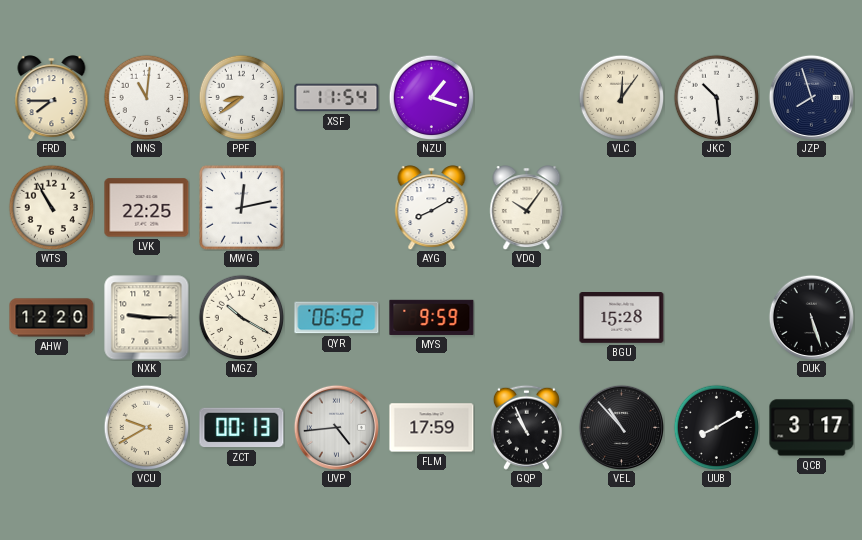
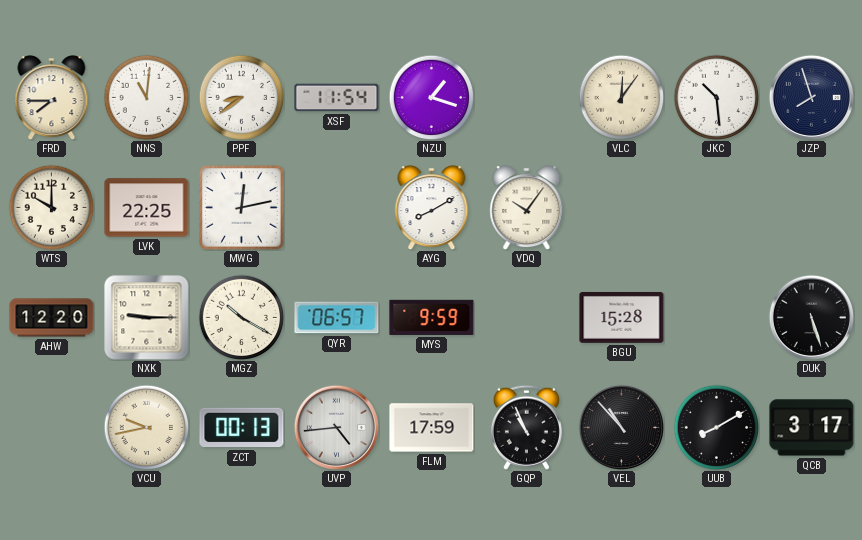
WTS: 10:55 -> 10:00 (51, 207)
QYR: 06:52 -> 06:57 (337, 318)
VCU: 9:40 -> 9:43 (146, 427)
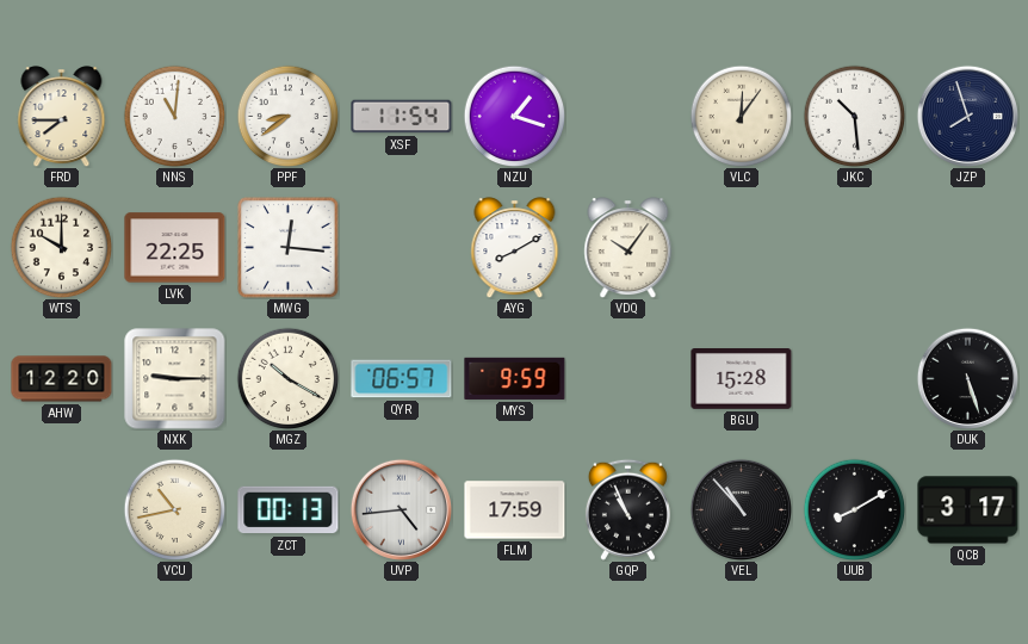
MWG: 12:13 -> 12:16 (289, 248)
VCU: 9:43 -> 10:43 (174, 509)
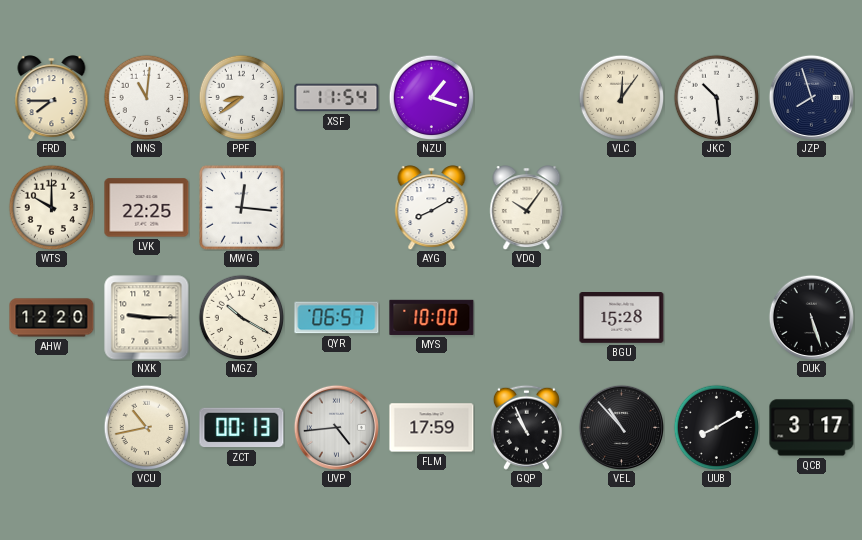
MYS: 9:59 -> 10:00 (432, 317)
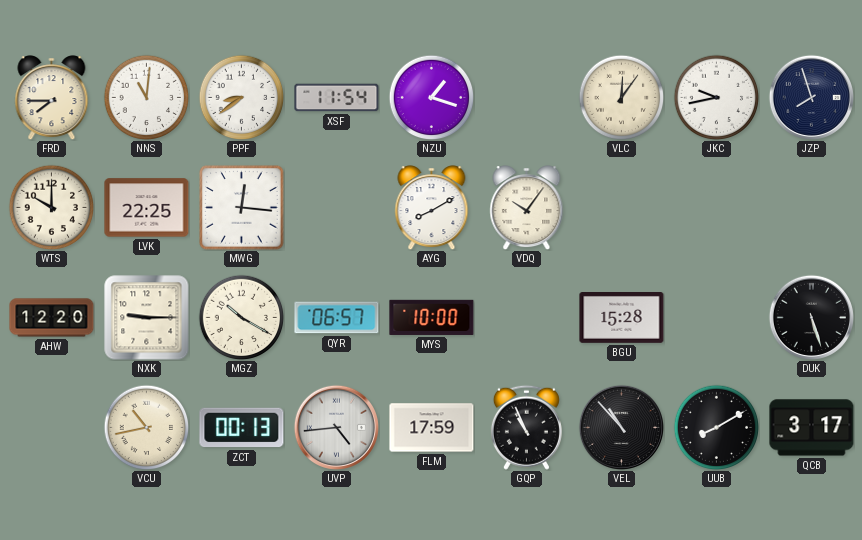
JKC: 10:29 -> 9:43 (716, 97)
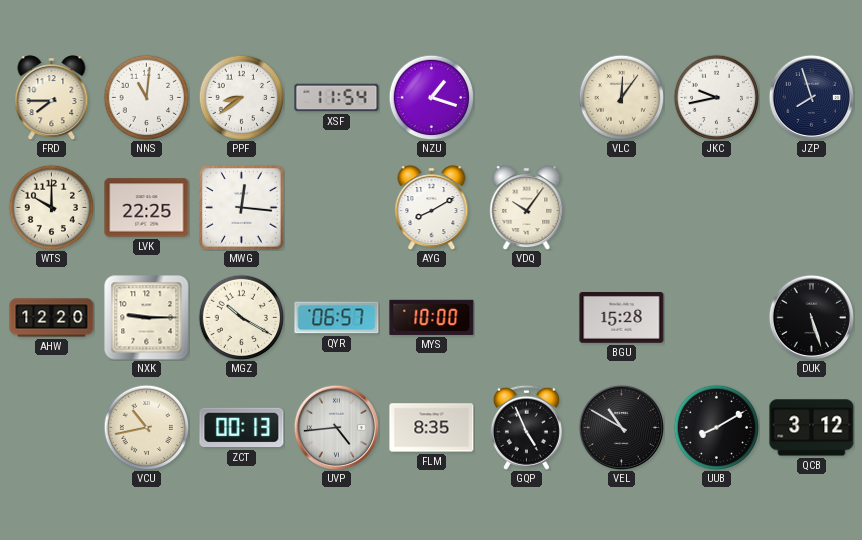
FLM: 17:59 -> 8:35 (432, 428)
GQP: 10:56 -> 4:56 (526, 427)
VEL: 10:53 -> 10:50 (621, 427)
QCB: 3:17 -> 3:12 (812, 428)
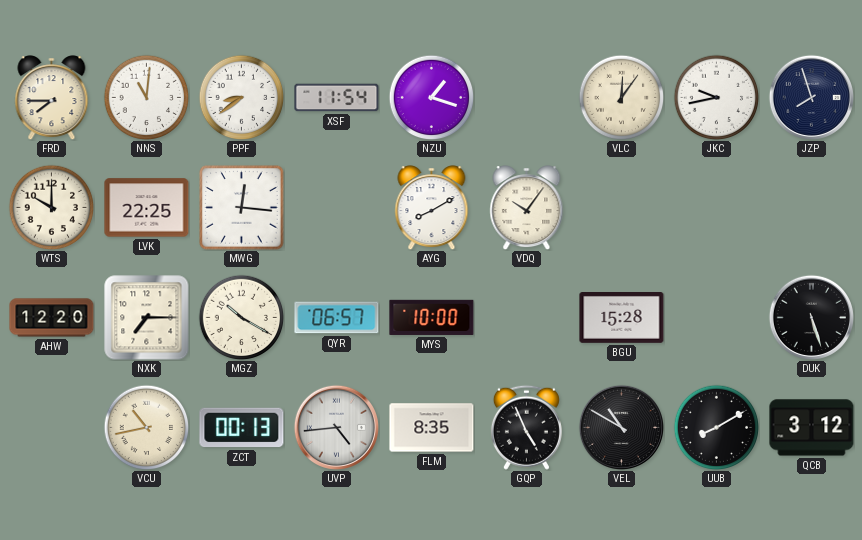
NXK: 9:15 -> 7:15 (147, 318)
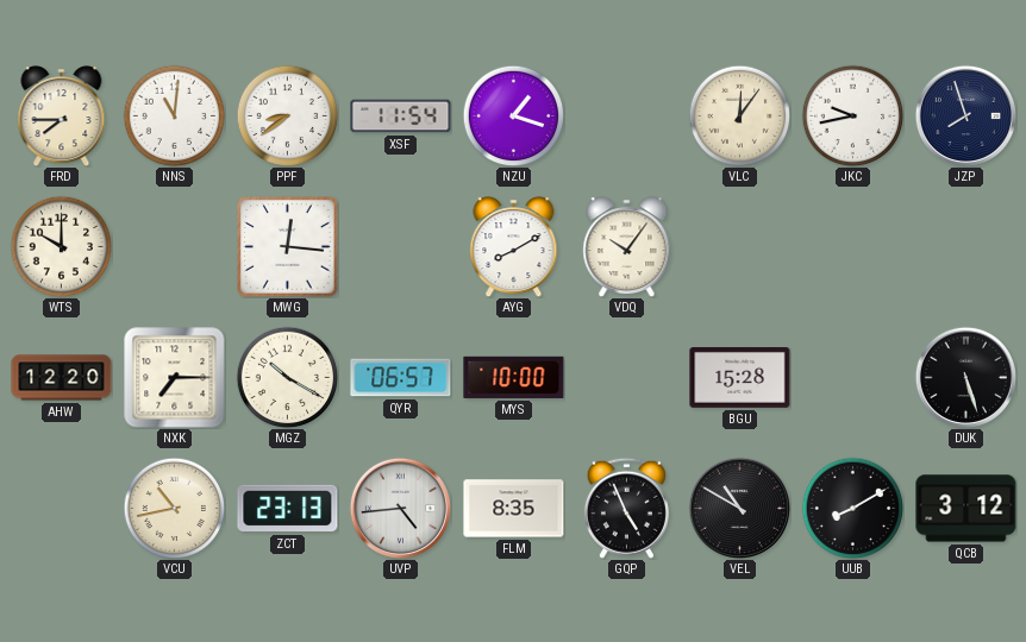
LVK: 22:25 -> none (147, 208)
ZCT: 00:13 -> 23:13 (288, 509)
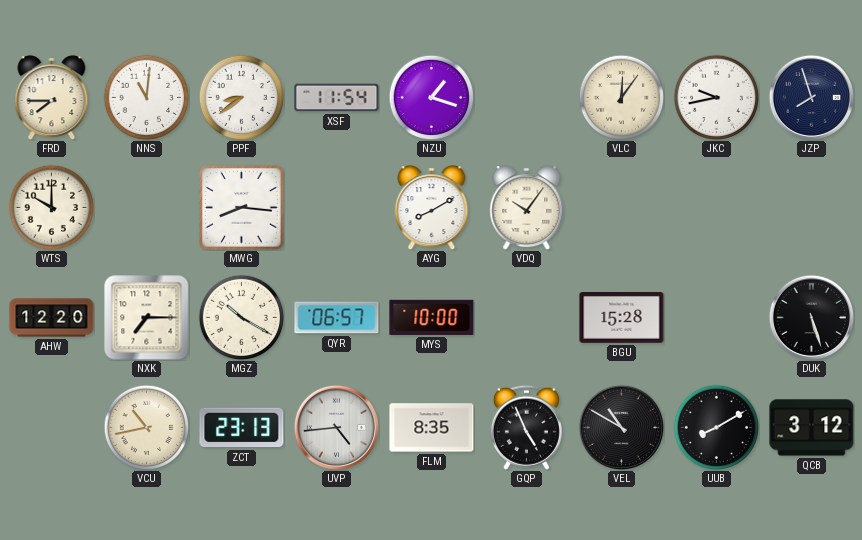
MWG: 12:16 -> 8:16 (242, 208)
